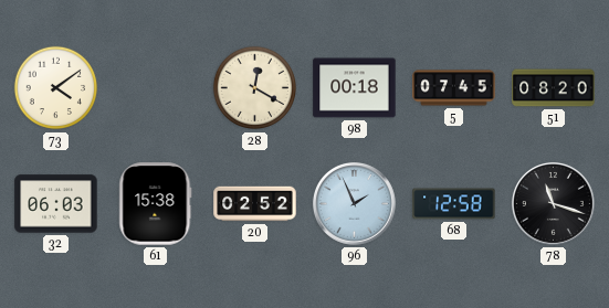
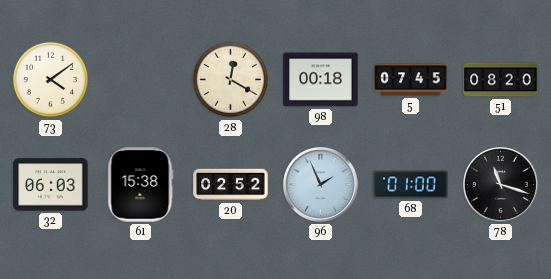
68: 12:58 -> 01:00 (411, 185)
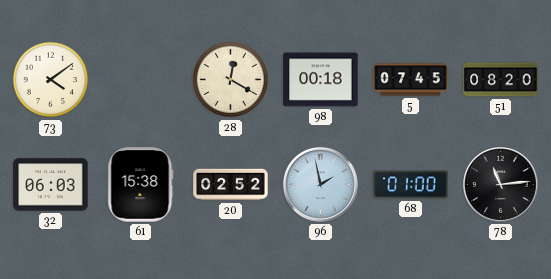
96: 1:56 -> 1:58 (320, 184)
78: 11:18 -> 11:14 (500, 184)
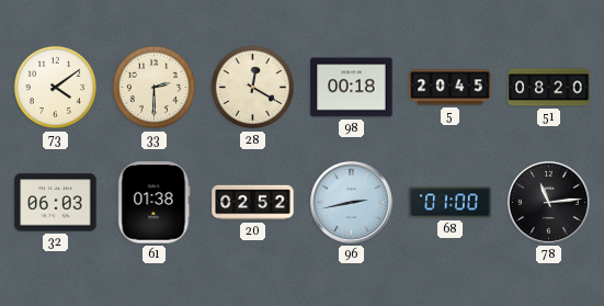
33: none -> 2:30 (155, 88)
5: 07:45 -> 20:45 (451, 88)
61: 15:38 -> 01:38 (155, 203)
96: 1:58 -> 2:43 (351, 202)
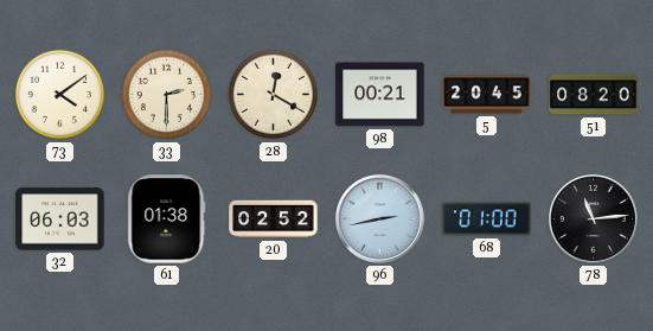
98: 00:18 -> 00:21 (380, 95)
